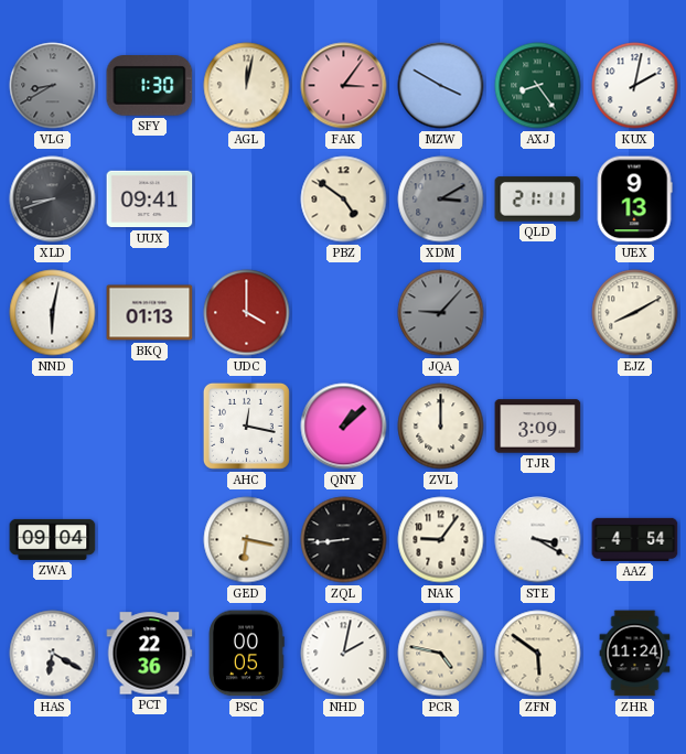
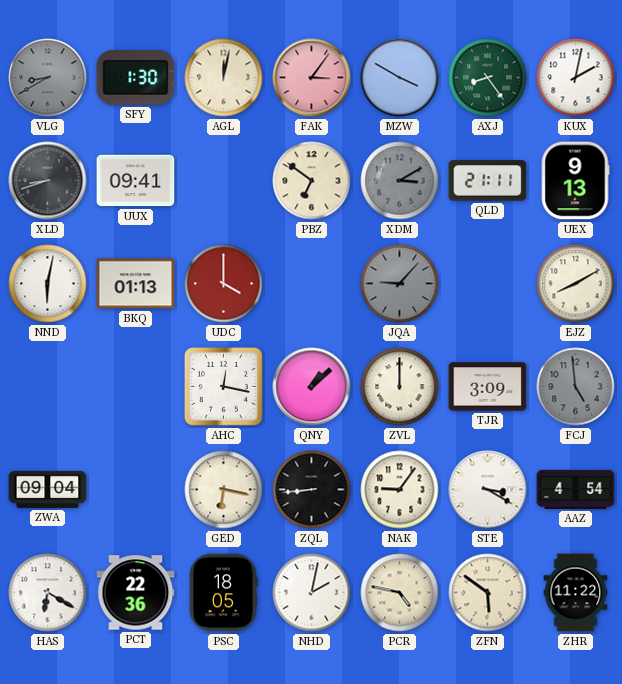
PBZ: 4:51 -> 6:51 (312, 181)
FCJ: none -> 4:59 (576, 387)
PSC: 00:05 -> 18:05 (223, 593)
ZHR: 11:24 -> 11:22 (576, 593)
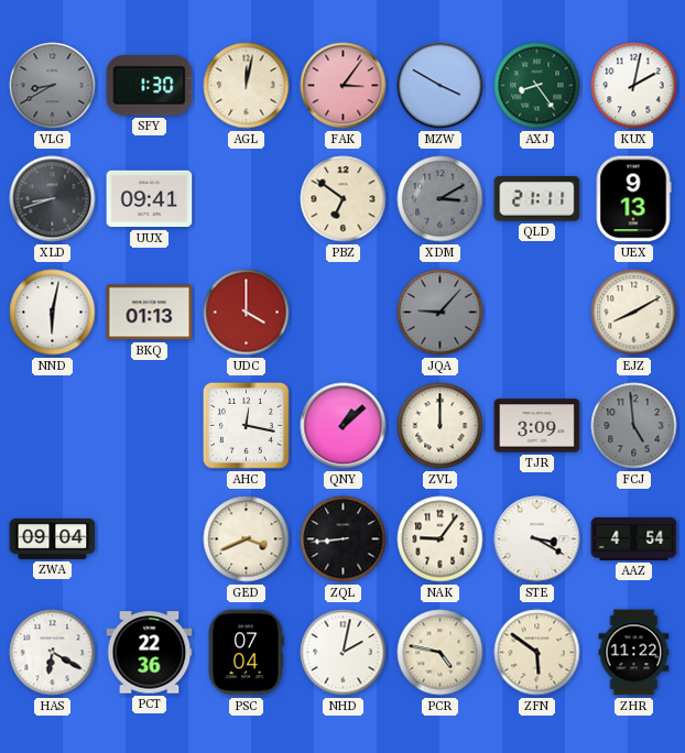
GED: 6:17 -> 3:41 (247, 539)
PSC: 18:05 -> 07:04 (246, 653)
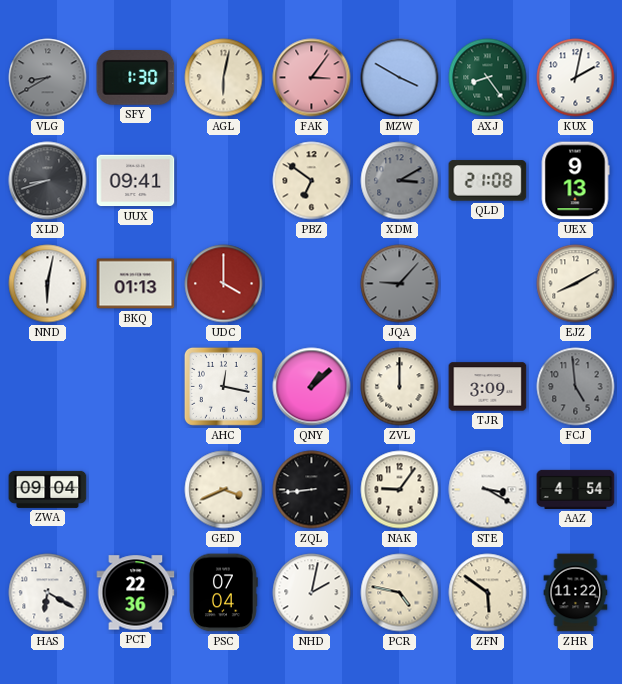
AGL: 12:02 -> 6:02 (224, 78)
QLD: 21:11 -> 21:08 (488, 181)
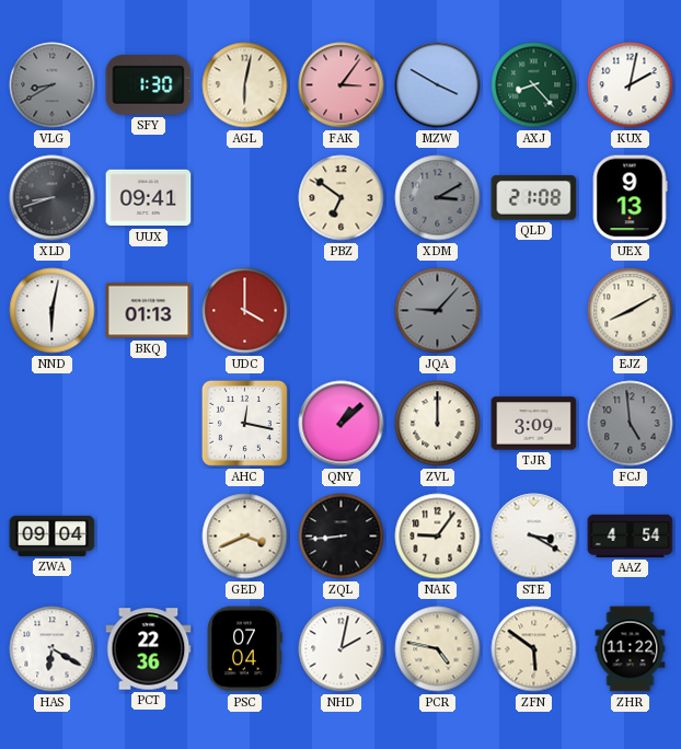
AXJ: 8:24 -> 8:23 (534, 85)
